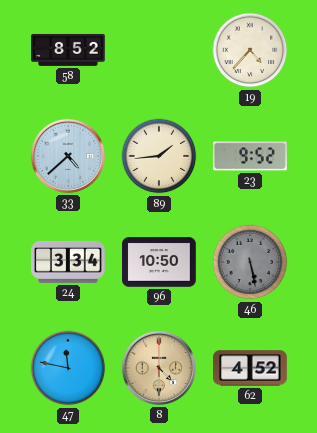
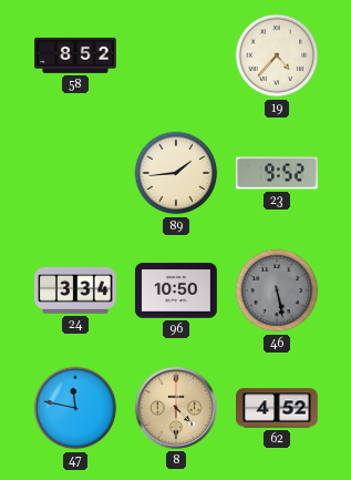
33: 4:38 -> none (68, 156)
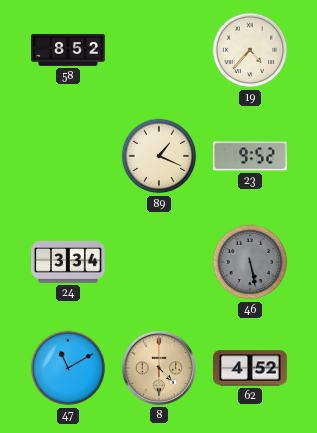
89: 1:44 -> 1:19 (159, 156)
96: 10:50 -> none (176, 290)
47: 11:47 -> 11:10 (68, 368)
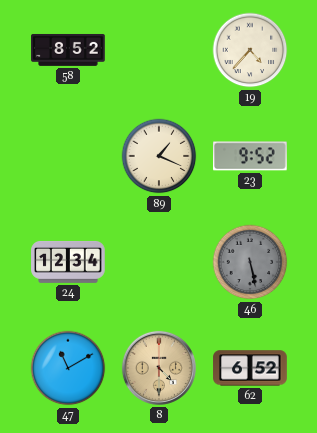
24: 3:34 -> 12:34 (68, 262)
62: 4:52 -> 6:52 (250, 368)
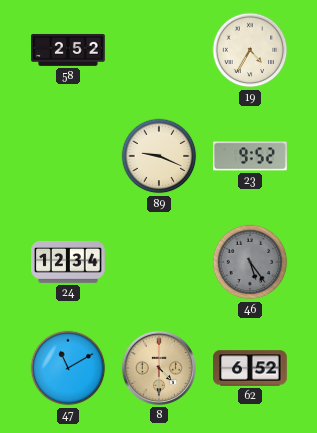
58: 8:52 -> 2:52 (68, 50)
19: 4:37 -> 4:35 (250, 50)
89: 1:19 -> 9:19 (159, 156)
46: 5:28 -> 5:24 (250, 262)
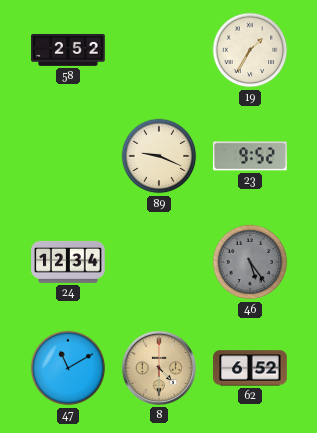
19: 4:35 -> 1:35 (250, 50)
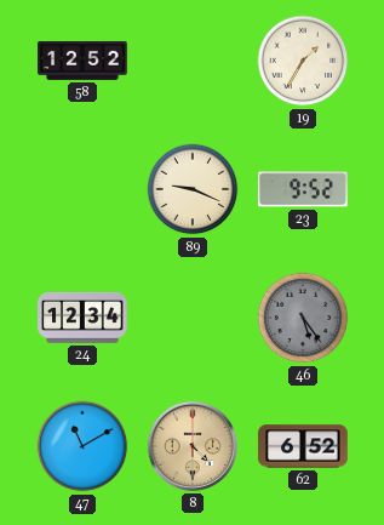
58: 2:52 -> 12:52 (82, 61)
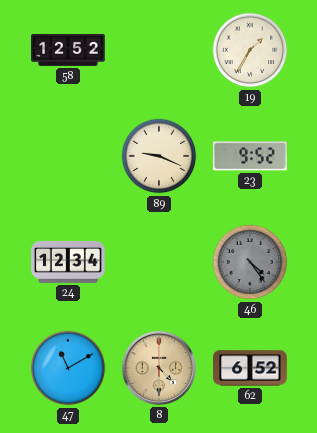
46: 5:24 -> 4:24 (250, 262)
